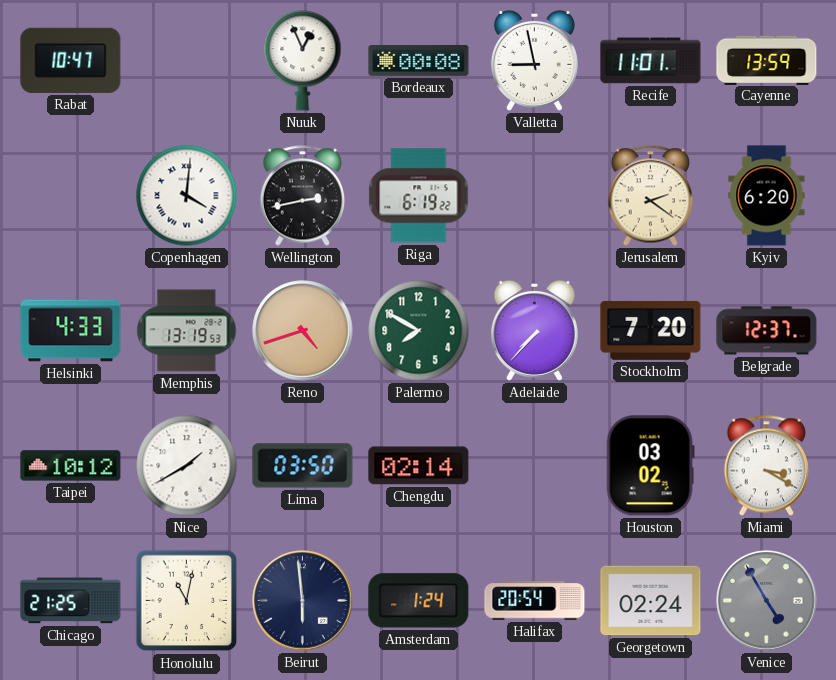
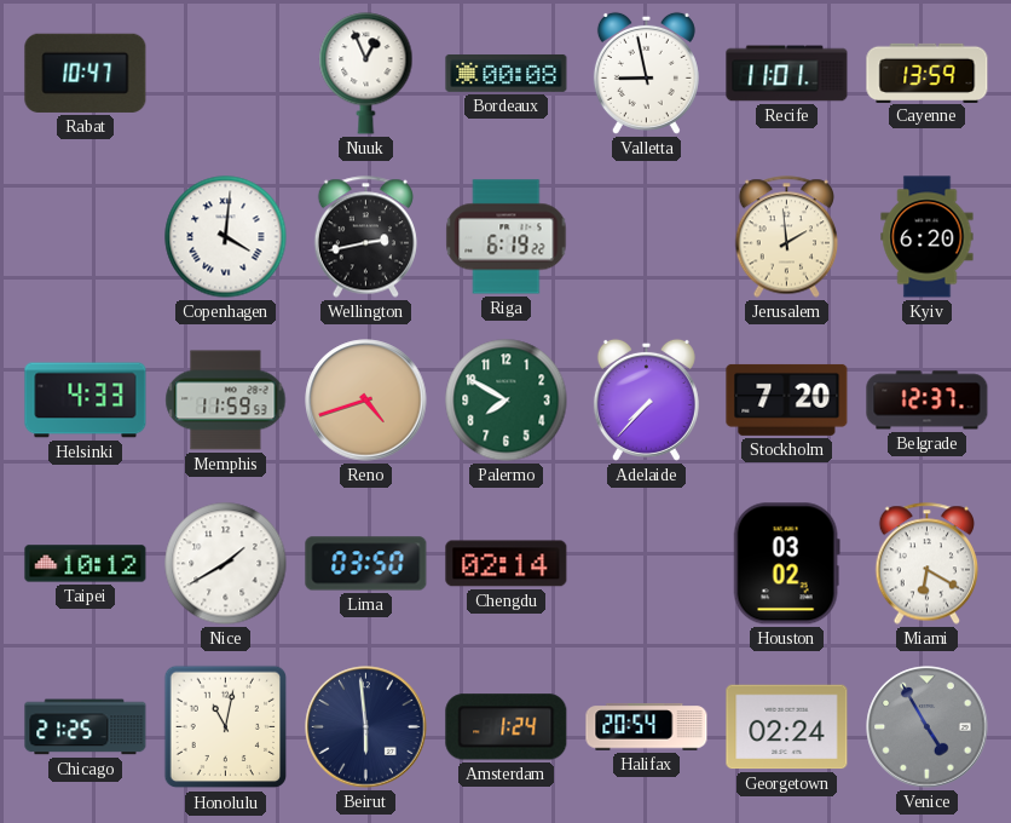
Jerusalem: 2:21 -> 1:59 (787, 237)
Memphis: 13:19 -> 11:59 (226, 401)
Miami: 3:20 -> 6:20 (928, 564)
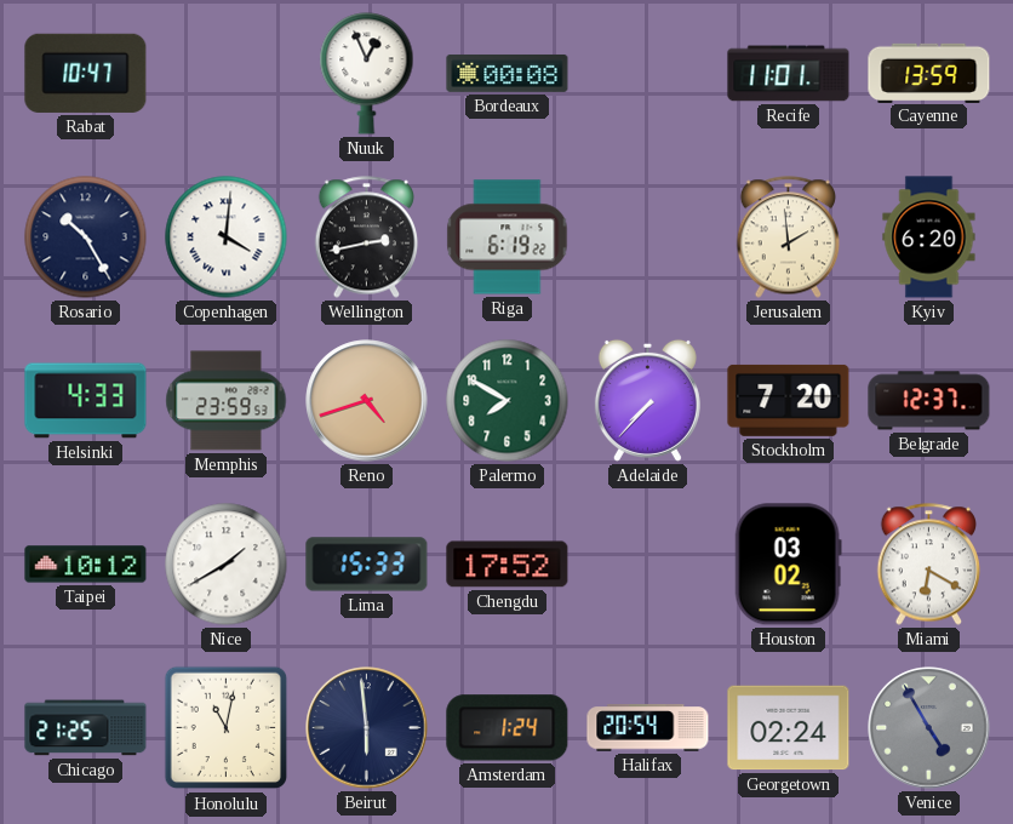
Valletta: 8:58 -> none (646, 73)
Rosario: none -> 10:25 (86, 238)
Memphis: 11:59 -> 23:59 (227, 401)
Lima: 03:50 -> 15:33 (367, 565)
Chengdu: 02:14 -> 17:52 (508, 565)
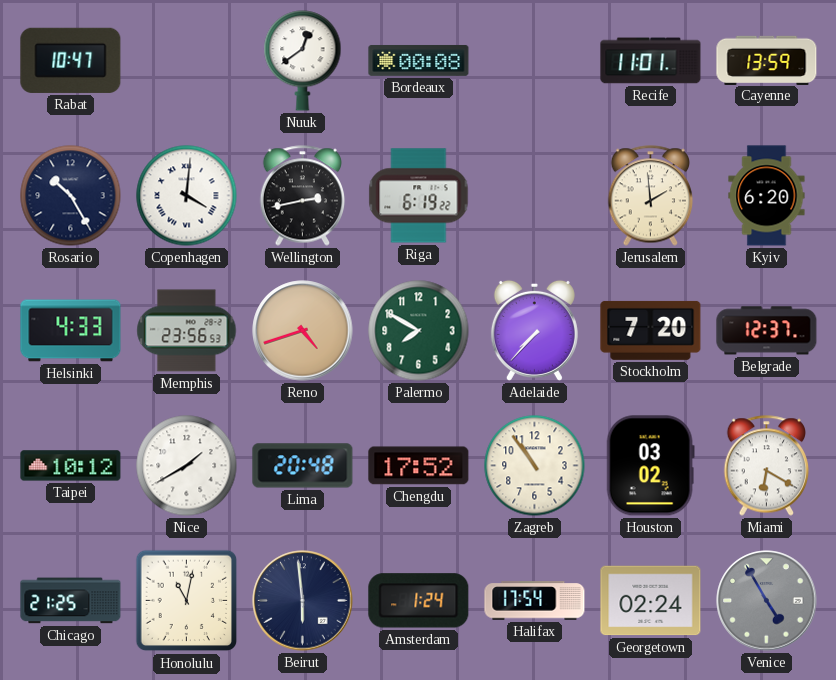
Nuuk: 12:56 -> 12:39 (303, 61)
Memphis: 23:59 -> 23:56 (187, 331)
Lima: 15:33 -> 20:48 (303, 466)
Zagreb: none -> 10:54 (535, 466)
Halifax: 20:54 -> 17:54 (535, 601)
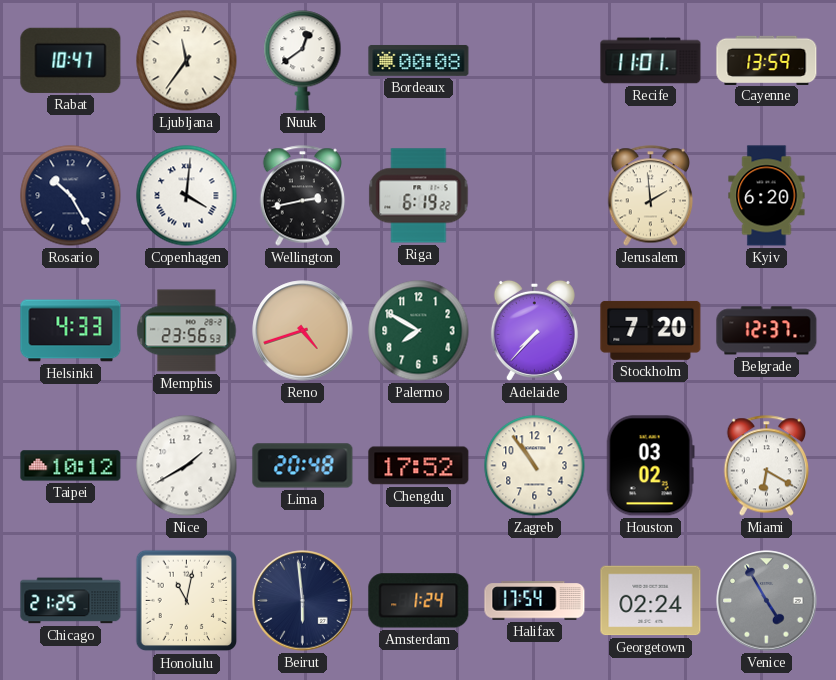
Ljubljana: none -> 11:36 (187, 61)
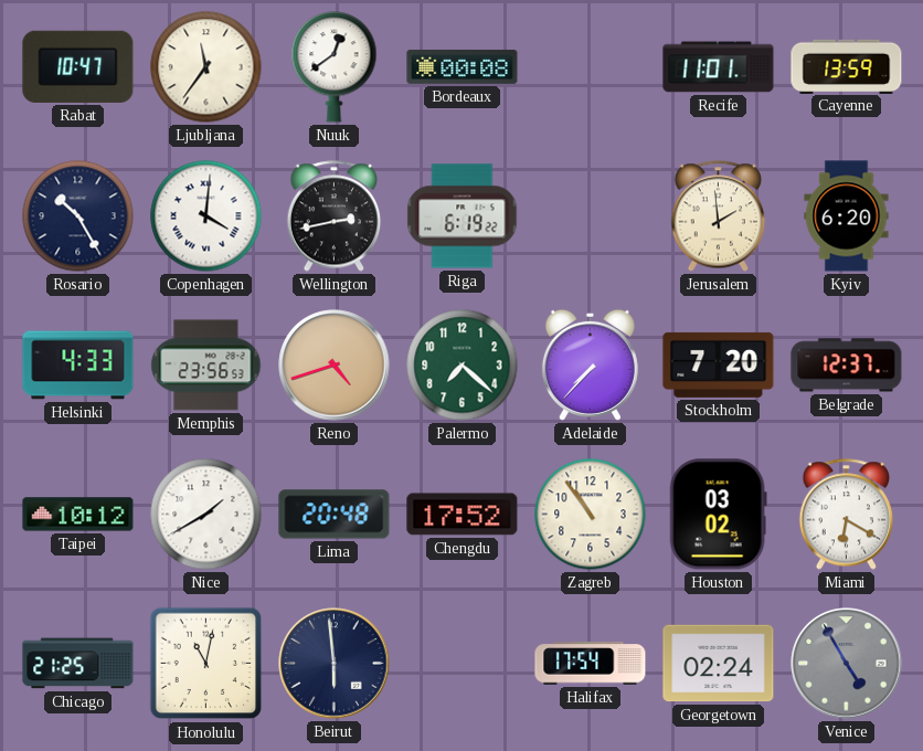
Palermo: 7:50 -> 7:22 (463, 366)
Amsterdam: 1:24 -> none (419, 601)
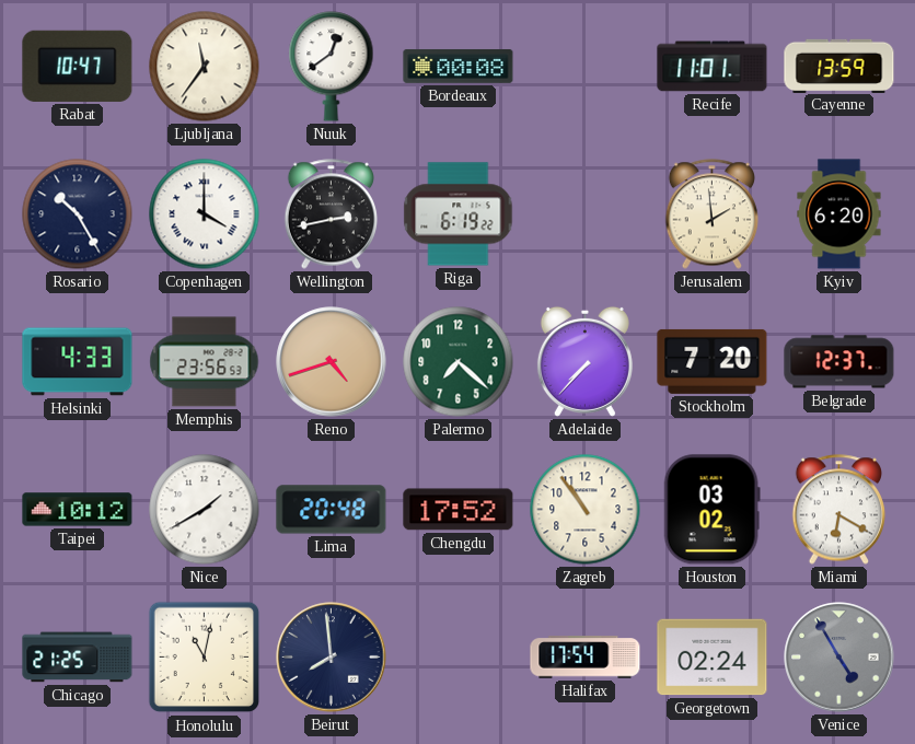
Copenhagen: 4:01 -> 4:00 (205, 214)
Beirut: 5:59 -> 7:59 (332, 658)
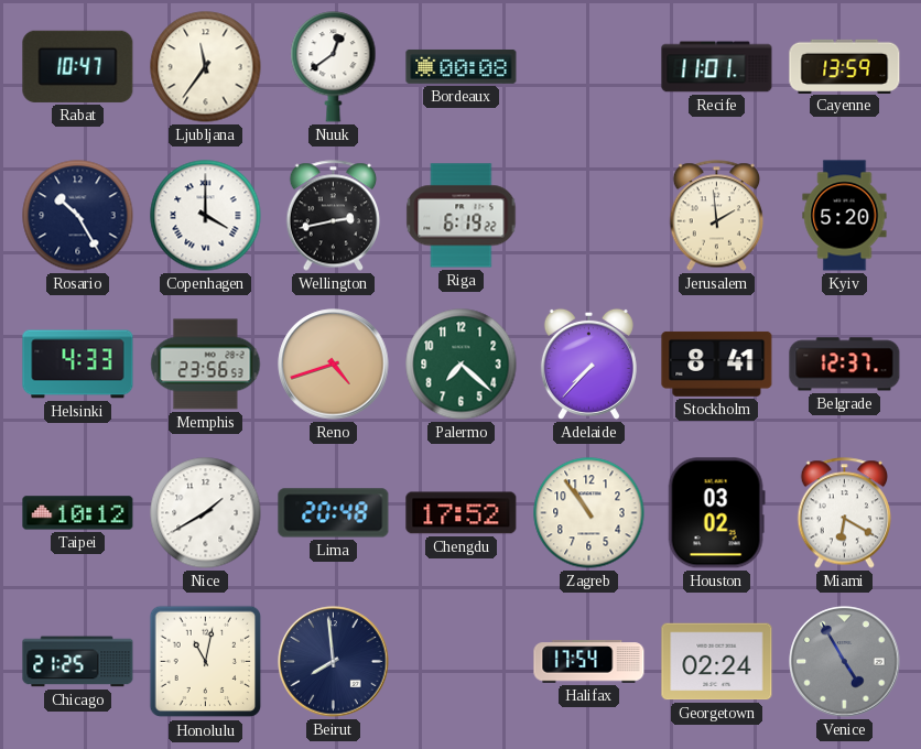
Kyiv: 6:20 -> 5:20 (845, 216)
Stockholm: 7:20 -> 8:41 (717, 363)
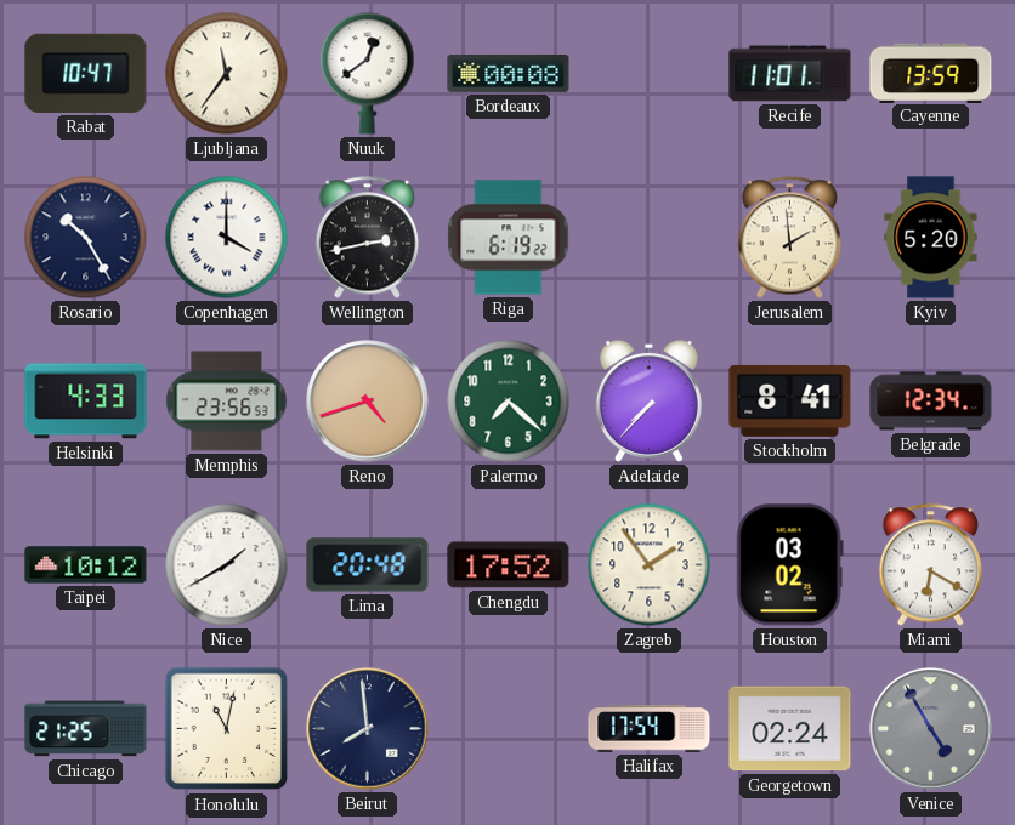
Belgrade: 12:37 -> 12:34 (931, 402)
Zagreb: 10:54 -> 1:54 (650, 565)
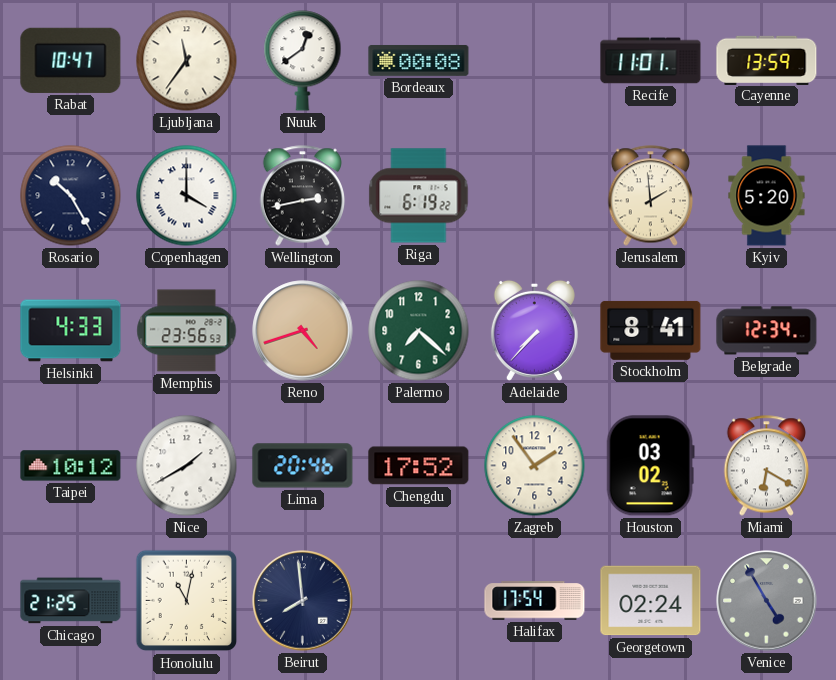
Lima: 20:48 -> 20:46 (303, 466)
